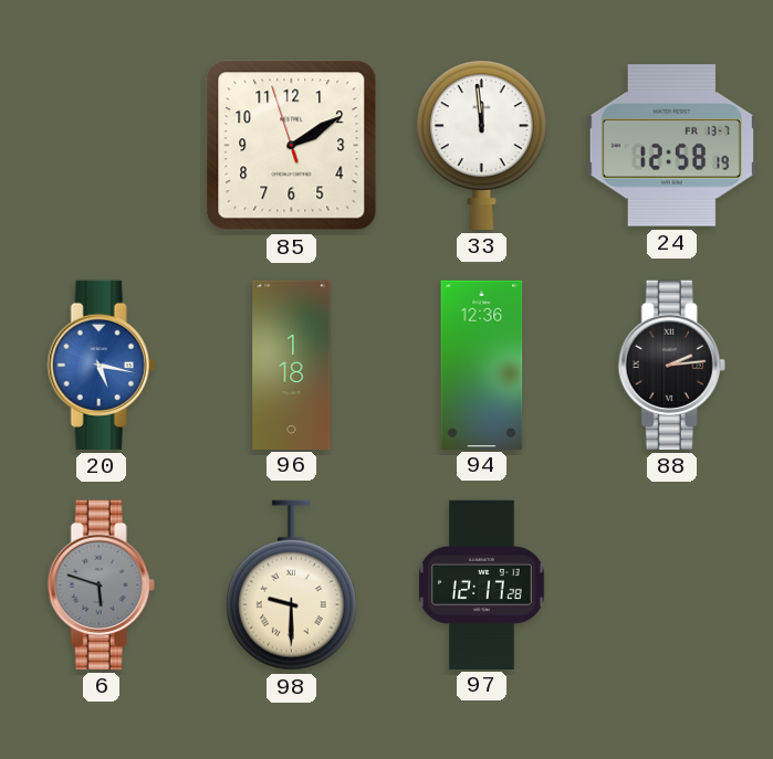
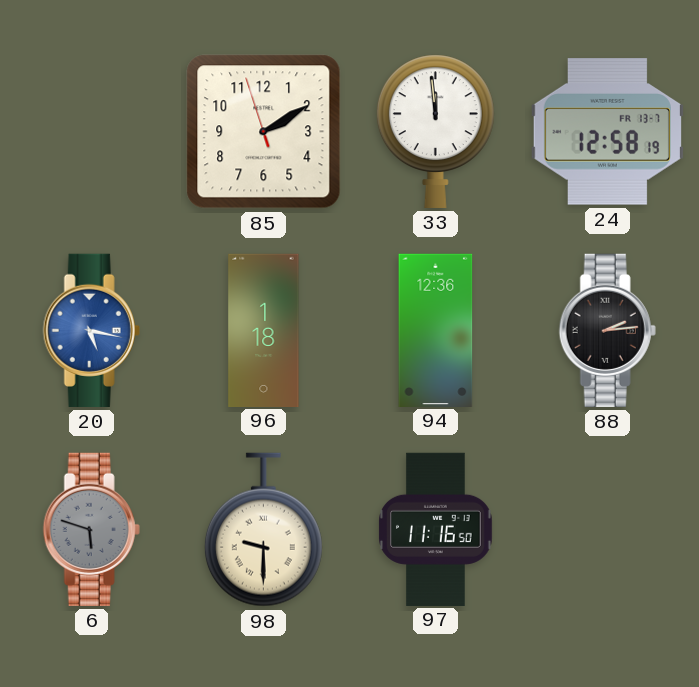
97: 12:17 -> 11:16 (436, 529)
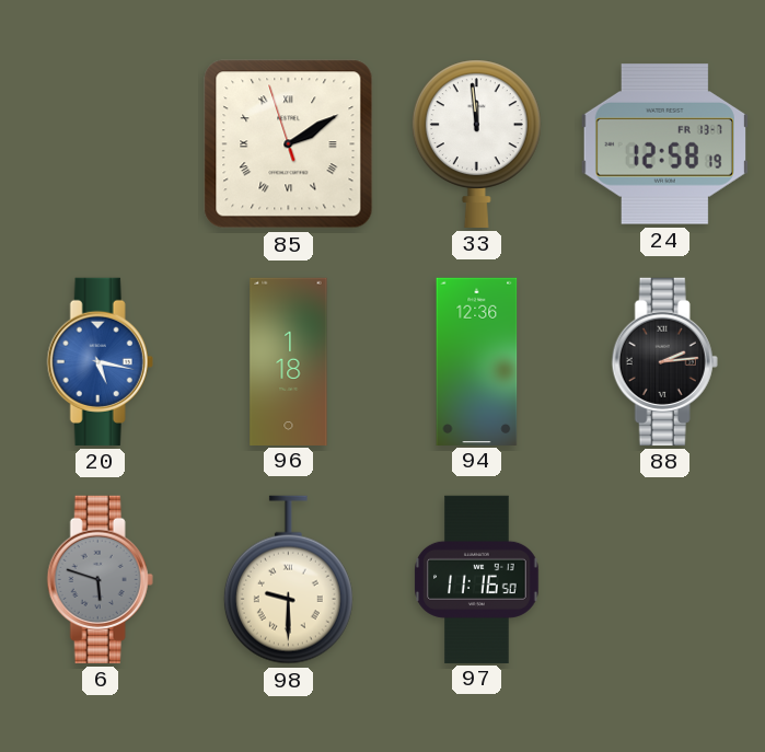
85 numerals: Arabic -> Roman (289, 144)
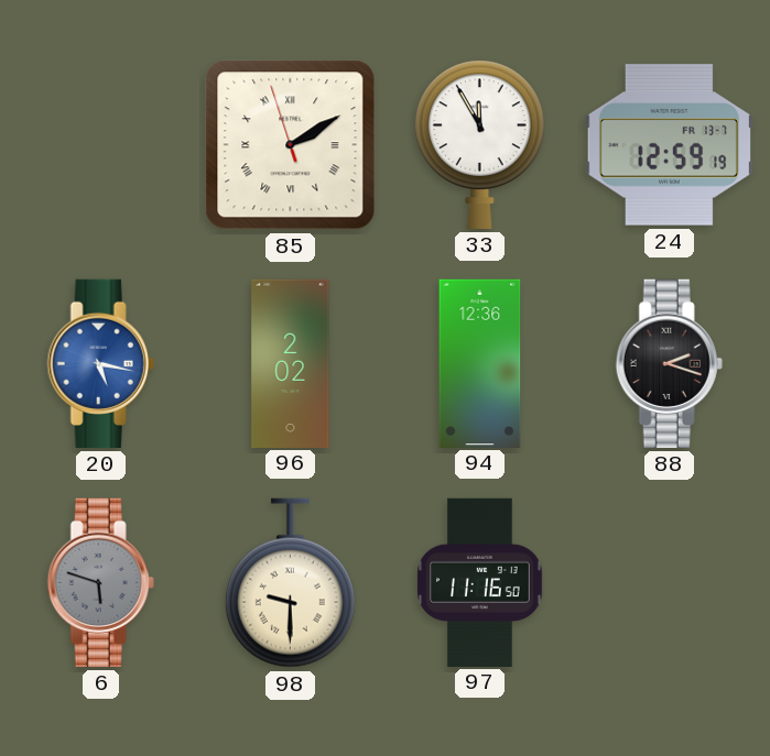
33: 11:59 -> 11:55 (479, 144)
24: 12:58 -> 12:59 (669, 145)
96: 1:18 -> 2:02 (291, 363)
88: 2:14 -> 2:18 (669, 363)
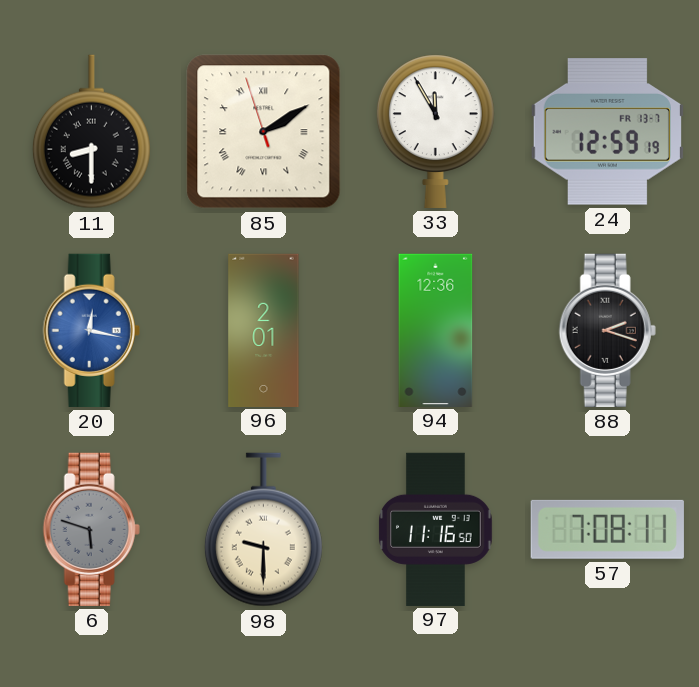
11: none -> 8:30 (91, 132)
20: 5:17 -> 12:17 (91, 330)
96: 2:02 -> 2:01 (264, 330)
57: none -> 7:08 (607, 529)
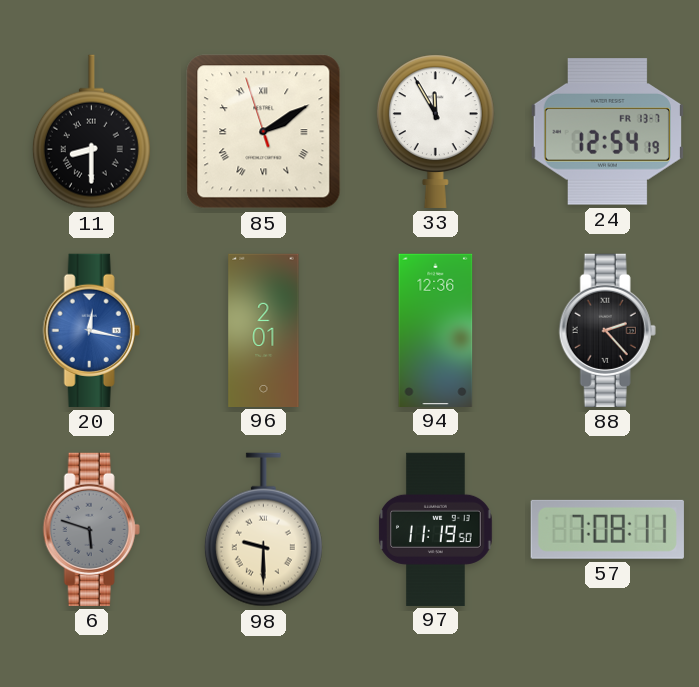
24: 12:59 -> 12:54 (607, 132)
88: 2:18 -> 2:23 (607, 330)
97: 11:16 -> 11:19 (436, 529)
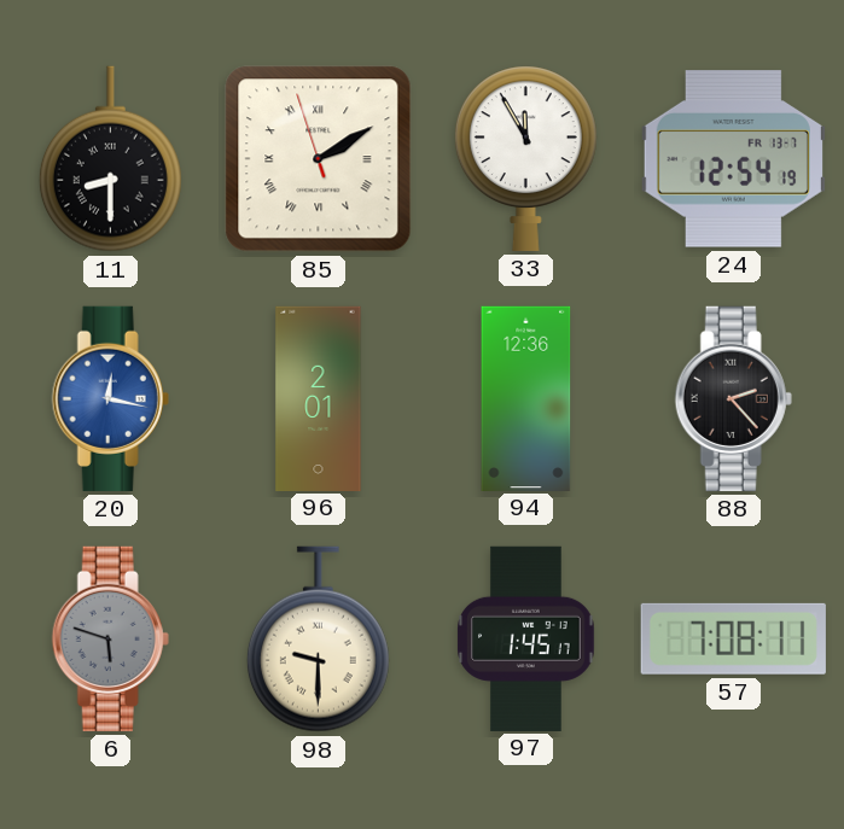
97: 11:19 -> 1:45 (526, 638)
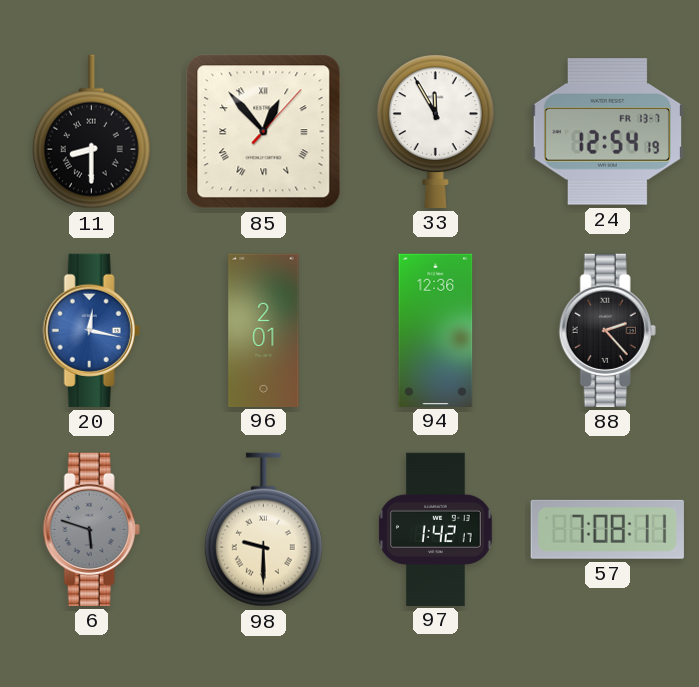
85: 2:09 -> 12:53 (264, 132)
97: 1:45 -> 1:42 (436, 529)
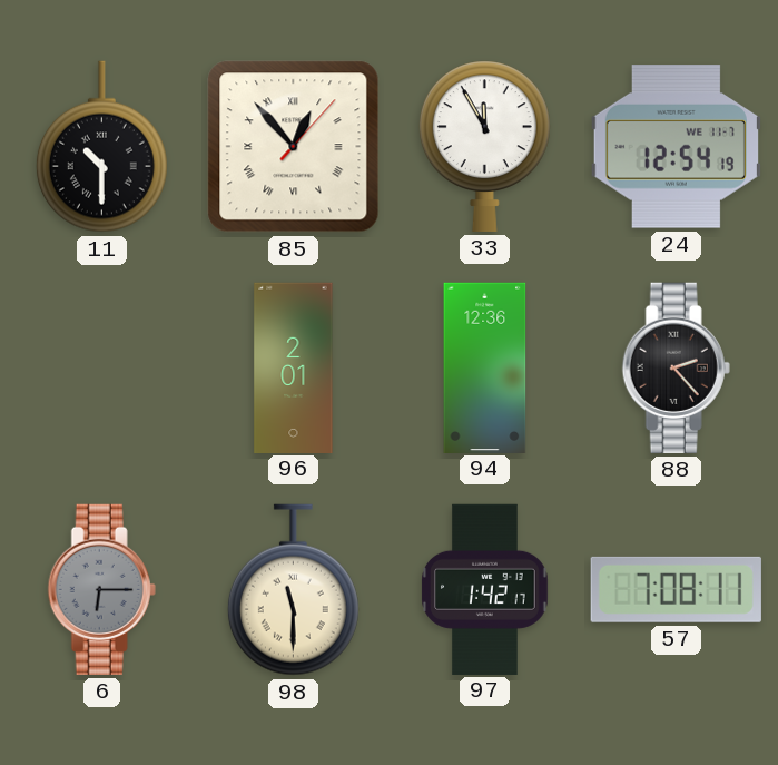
11: 8:30 -> 10:30 (101, 147)
24 date: FR 13-7 -> WE 11-7 (676, 147)
20: 12:17 -> none (91, 330)
6: 5:48 -> 6:15 (101, 589)
98: 9:30 -> 11:30 (293, 590)
